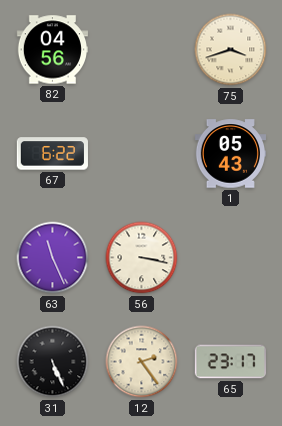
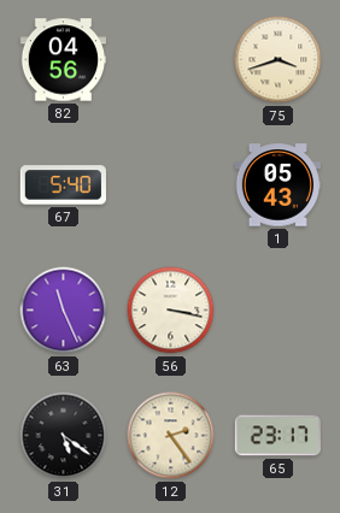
67: 6:22 -> 5:40 (63, 185)
31: 5:26 -> 5:21 (64, 436)
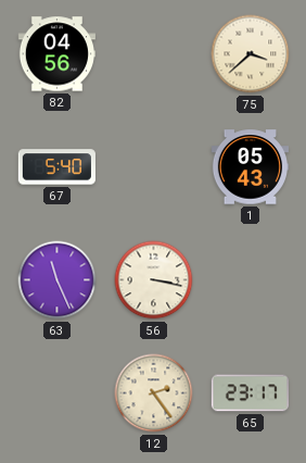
75: 3:42 -> 3:38 (251, 54)
31: 5:21 -> none (64, 436)
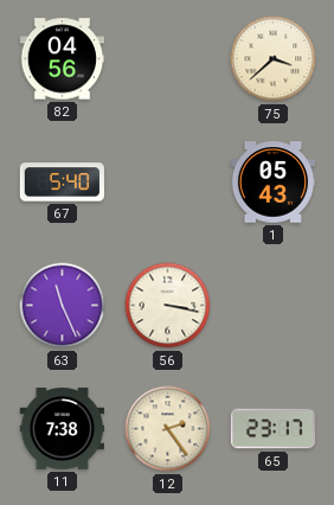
11: none -> 7:38 (62, 429)
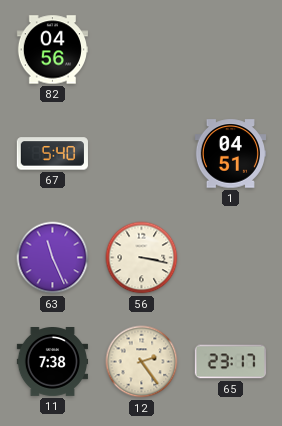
75: 3:38 -> none (274, 59)
1: 05:43 -> 04:51 (230, 154)
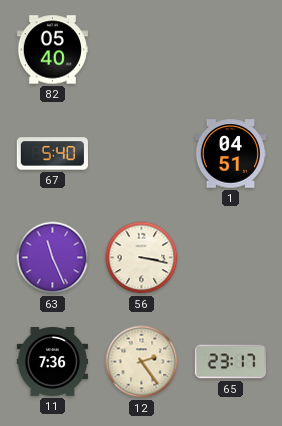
82: 04:56 -> 05:40 (52, 50)
11: 7:38 -> 7:36 (52, 362)
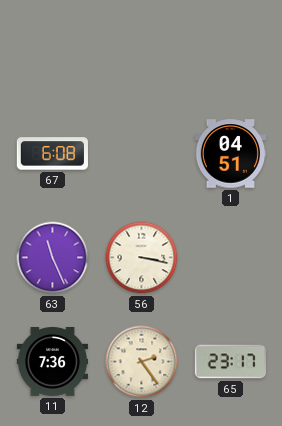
82: 05:40 -> none (52, 50)
67: 5:40 -> 6:08 (52, 154)
